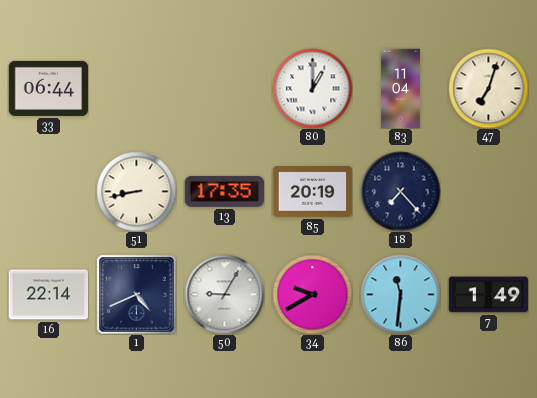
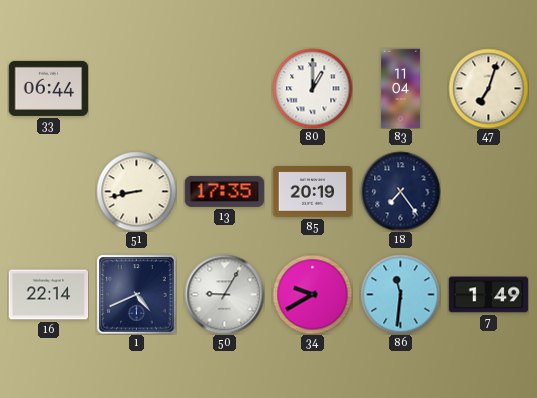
18: 7:23 -> 7:24 (400, 191)
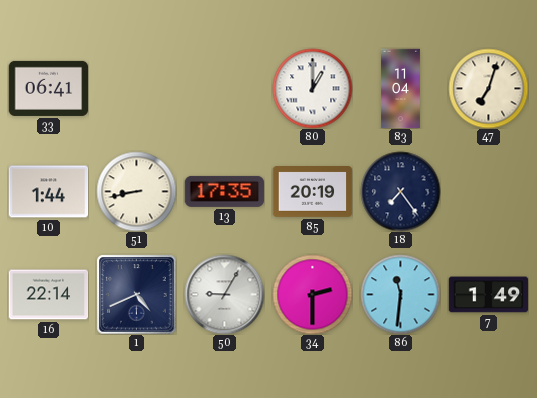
33: 06:44 -> 06:41 (48, 88)
10: none -> 1:44 (48, 192)
34: 9:40 -> 2:30 (312, 294)
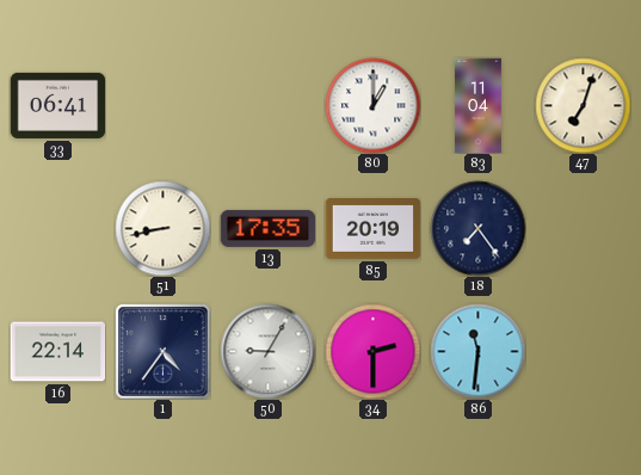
10: 1:44 -> none (48, 192)
1: 4:41 -> 4:36 (162, 351)
7: 1:49 -> none (488, 295)
